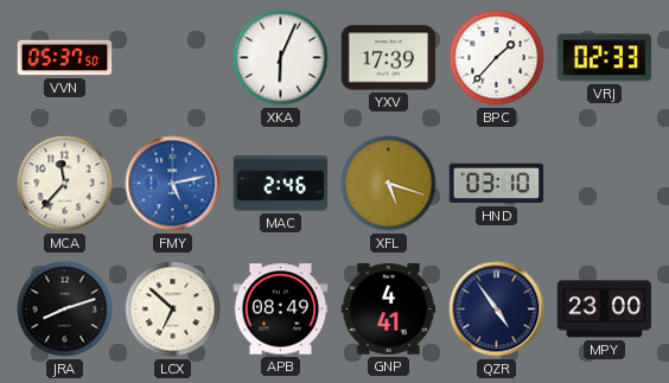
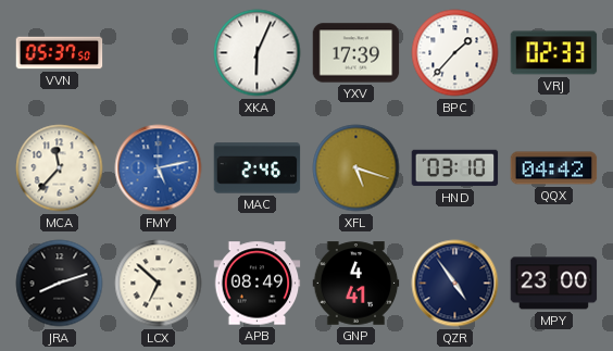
QQX: none -> 04:42 (554, 168)
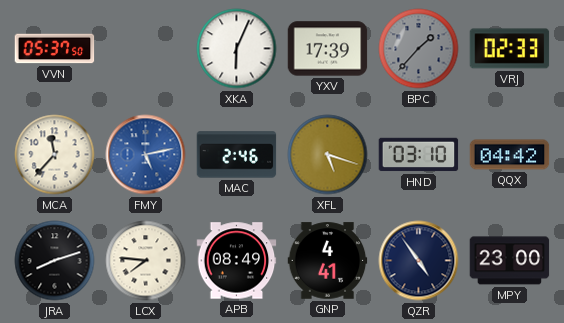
BPC dial: white -> grey (419, 49)
LCX: 6:52 -> 7:46 (146, 261)
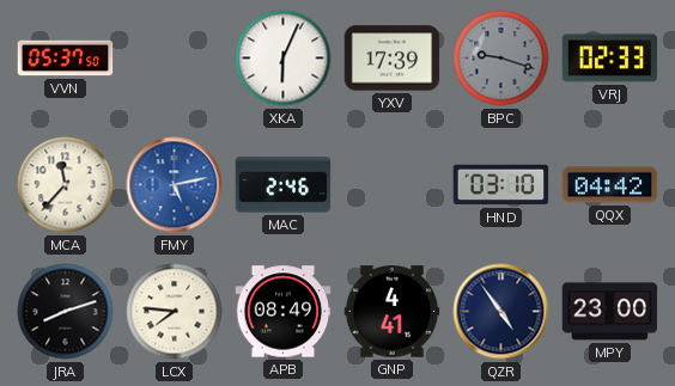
BPC: 1:37 -> 9:18 (501, 59)
XFL: 5:18 -> none (328, 155)
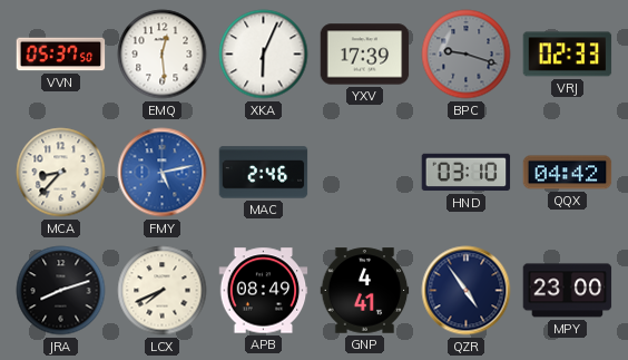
EMQ: none -> 12:29 (163, 55)
MCA: 11:37 -> 8:37 (61, 173)
LCX: 7:46 -> 7:41 (163, 291)
